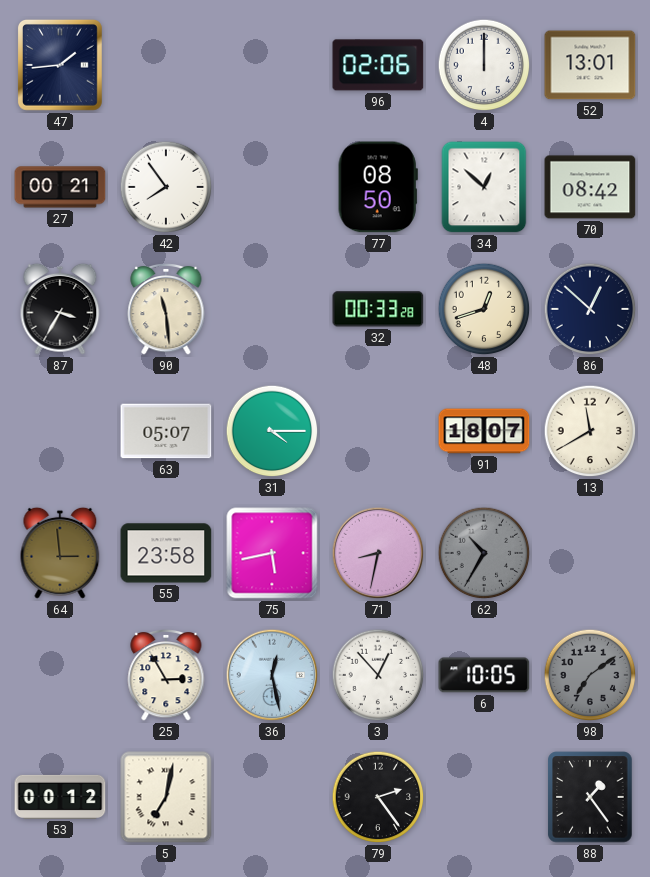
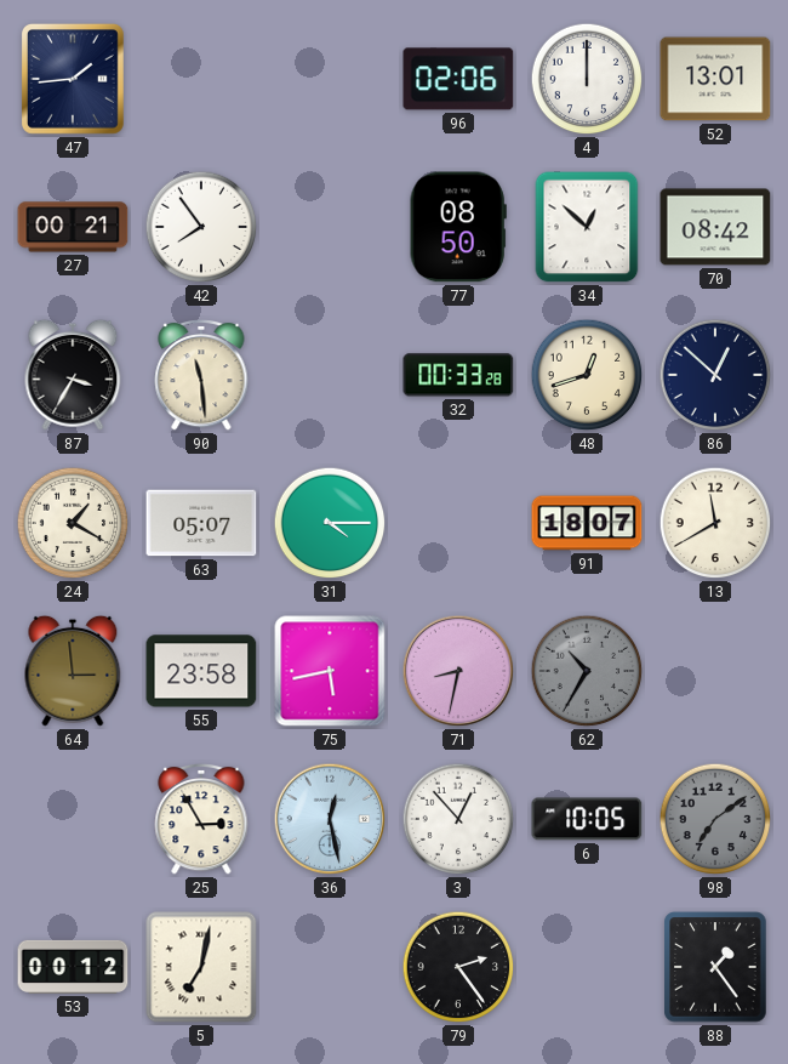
24: none -> 1:20 (73, 523)
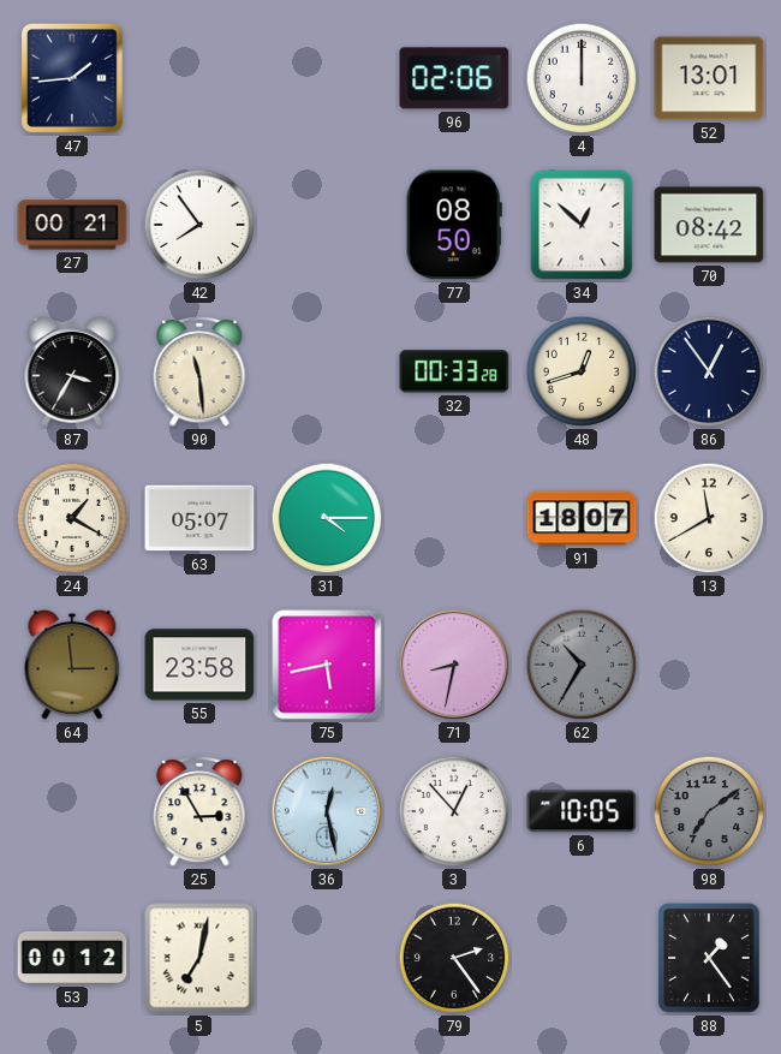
86: 12:52 -> 12:54 (709, 371)
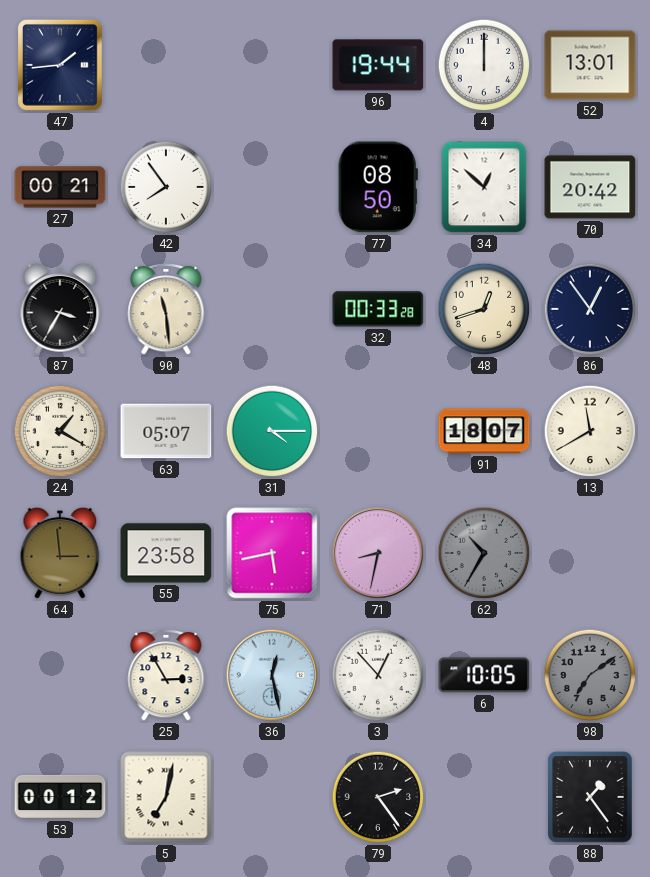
96: 02:06 -> 19:44 (378, 65)
70: 08:42 -> 20:42 (590, 187)
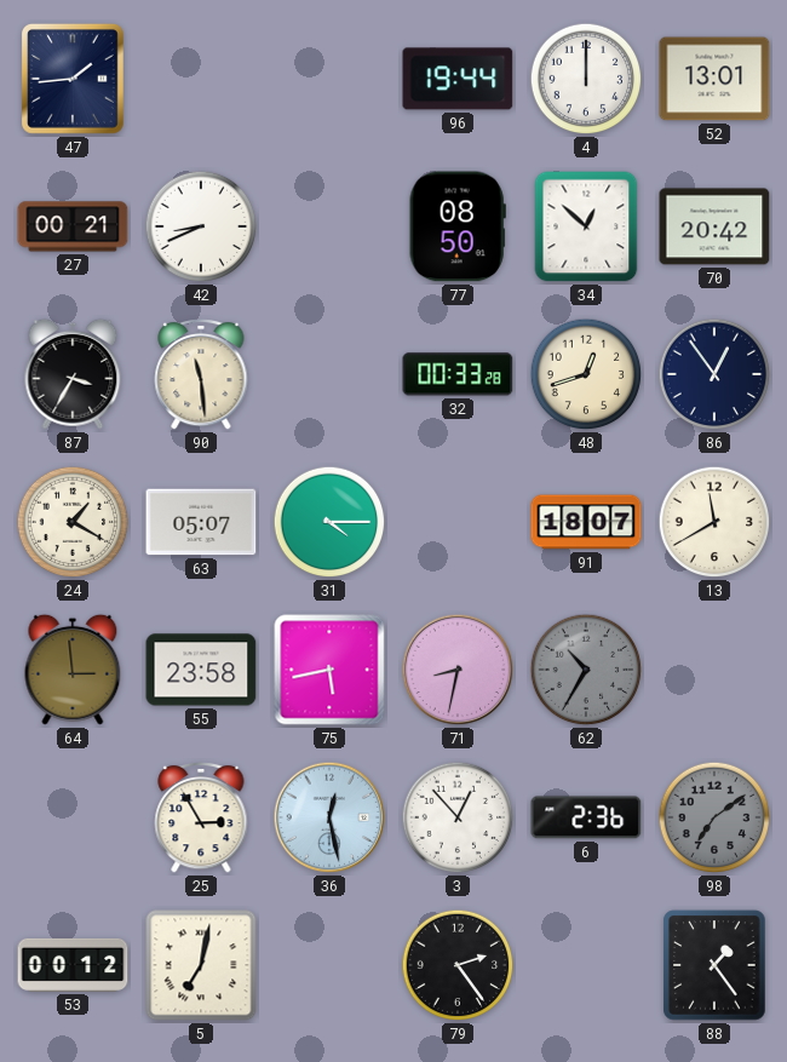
42: 7:54 -> 8:41 (201, 226)
6: 10:05 -> 2:36 (586, 817)
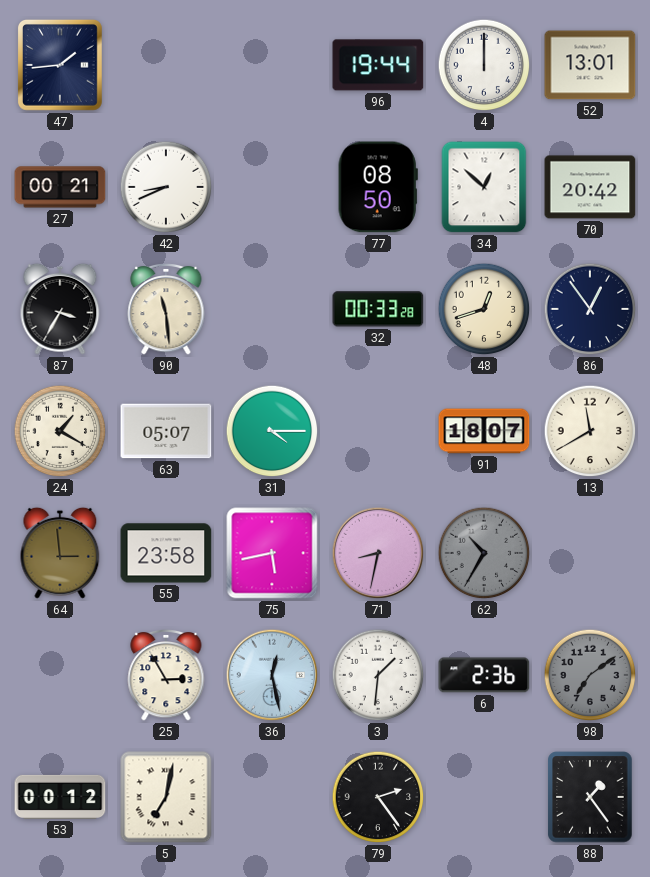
3: 12:53 -> 1:31 (378, 675)
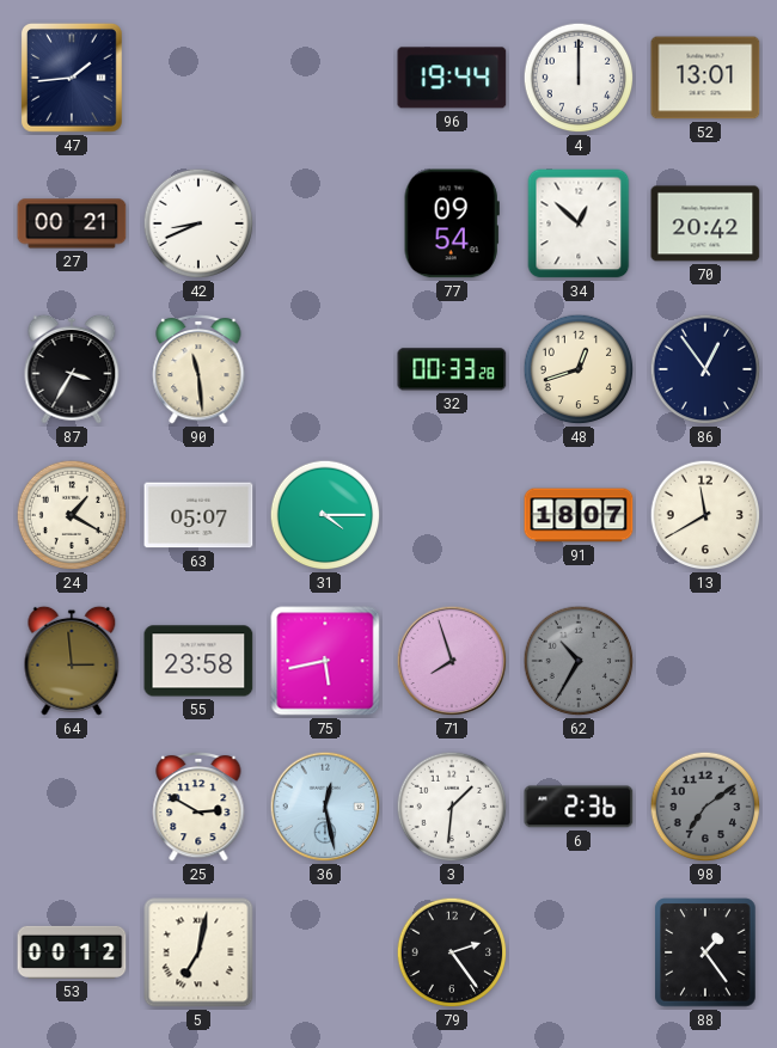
77: 08:50 -> 09:54 (452, 223)
71: 8:32 -> 7:57 (452, 661)
25: 2:55 -> 2:50 (198, 807)
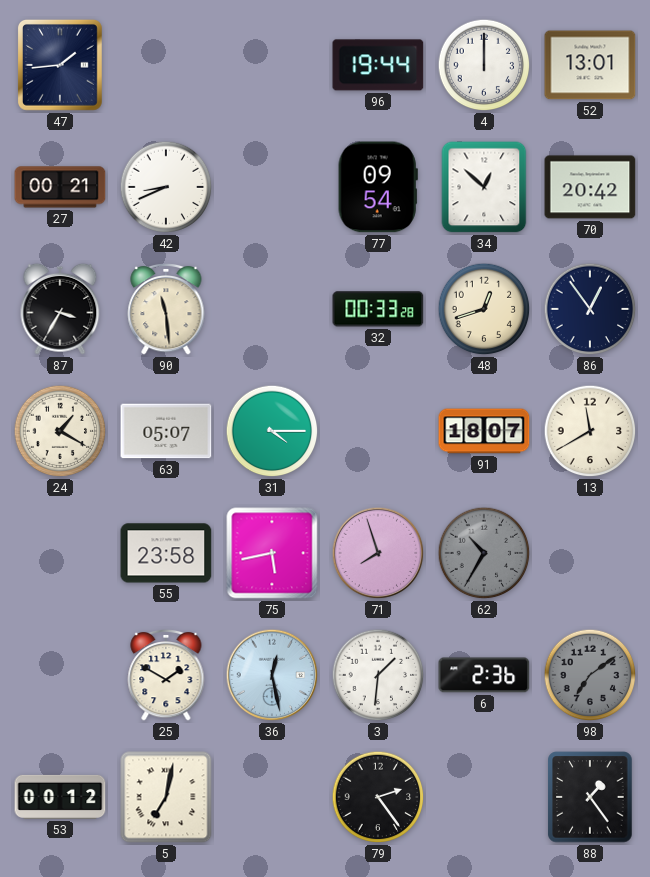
64: 2:59 -> none (72, 661)
25: 2:50 -> 1:50 (166, 675)
